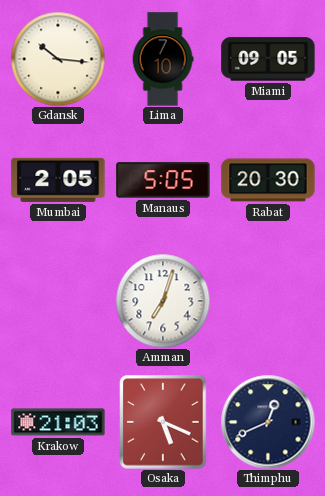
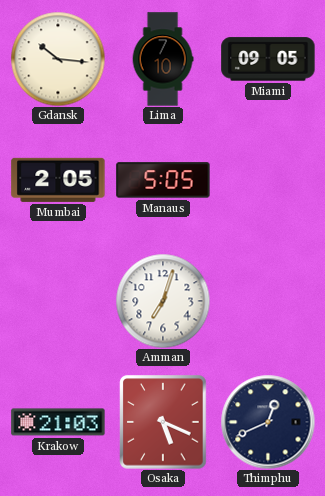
Rabat: 20:30 -> none (268, 180)
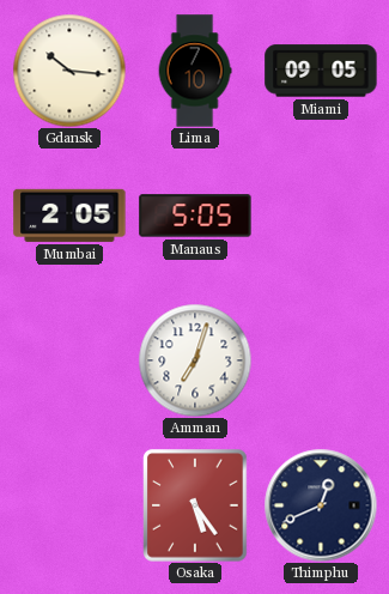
Krakow: 21:03 -> none (58, 422)
Osaka: 5:19 -> 5:24 (195, 505)
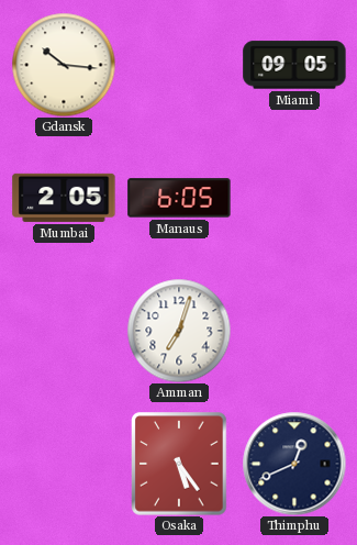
Lima: 7:10 -> none (195, 71)
Manaus: 5:05 -> 6:05 (179, 198)
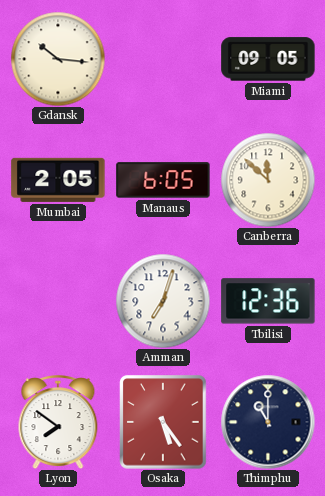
Canberra: none -> 11:52 (268, 180)
Tbilisi: none -> 12:36 (268, 301)
Lyon: none -> 7:51 (58, 422)
Thimphu: 12:41 -> 11:00 (268, 422)
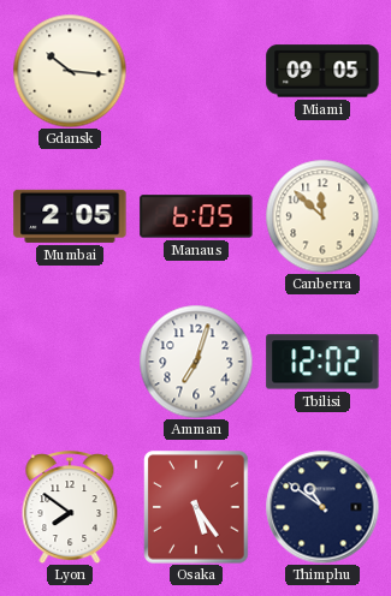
Tbilisi: 12:36 -> 12:02 (322, 362)
Thimphu: 11:00 -> 10:51 (322, 507)
